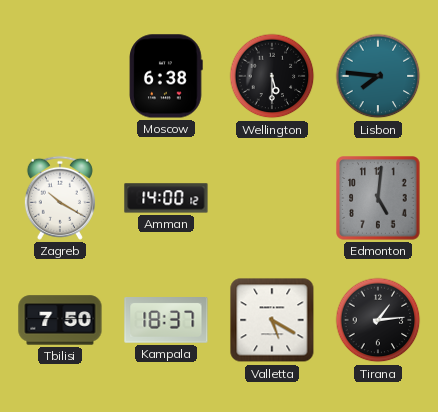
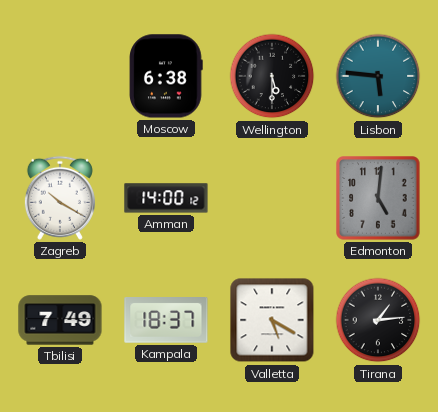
Lisbon: 7:46 -> 5:46 (378, 76)
Tbilisi: 7:50 -> 7:49 (60, 320)
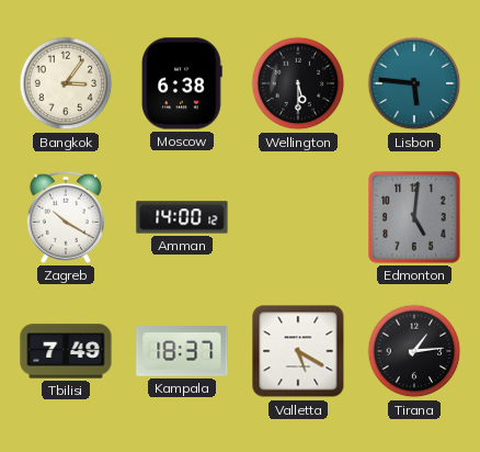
Bangkok: none -> 3:06 (66, 83)
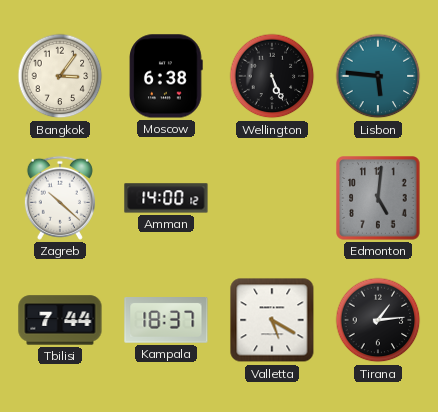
Wellington: 5:30 -> 5:26 (272, 76)
Zagreb: 10:20 -> 10:22 (60, 198)
Tbilisi: 7:49 -> 7:44 (60, 320)
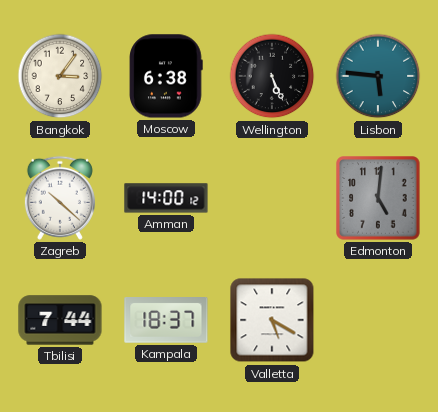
Tirana: 1:14 -> none (378, 320)
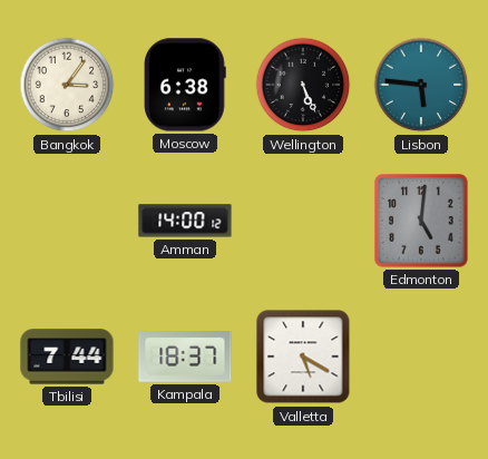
Zagreb: 10:22 -> none (60, 198)
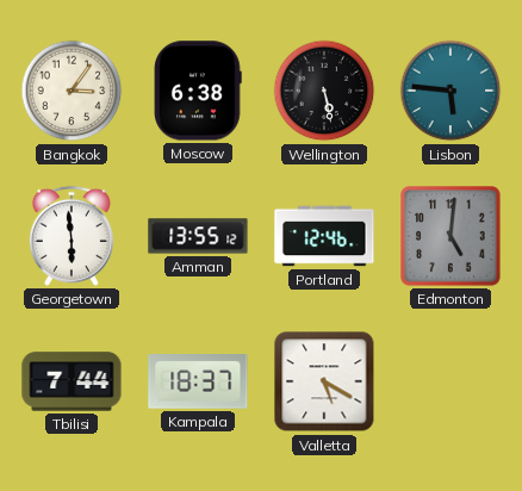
Wellington: 5:26 -> 5:28 (324, 91)
Georgetown: none -> 5:59 (72, 236)
Amman: 14:00 -> 13:55 (198, 236)
Portland: none -> 12:46 (324, 236)
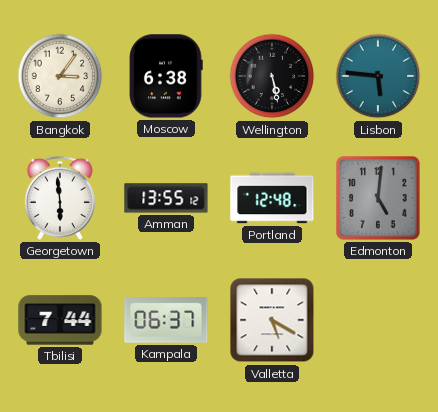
Portland: 12:46 -> 12:48 (272, 198)
Kampala: 18:37 -> 06:37 (166, 321)
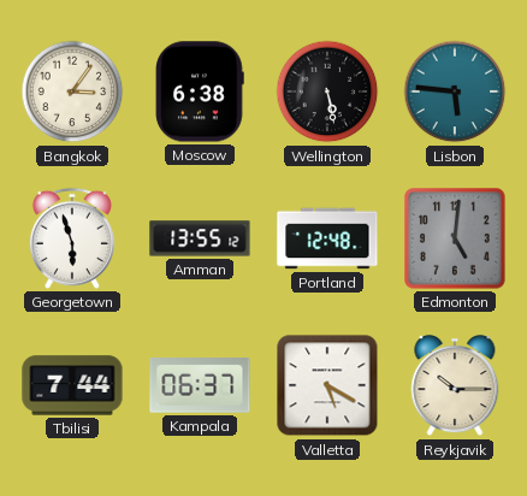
Georgetown: 5:59 -> 5:57 (72, 238)
Reykjavik: none -> 10:15 (455, 386)
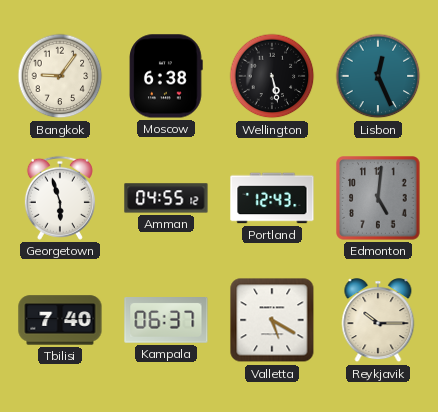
Bangkok: 3:06 -> 9:06 (60, 76)
Lisbon: 5:46 -> 12:26 (378, 76)
Amman: 13:55 -> 04:55 (166, 198)
Portland: 12:48 -> 12:43 (272, 198)
Tbilisi: 7:44 -> 7:40 (60, 320)
